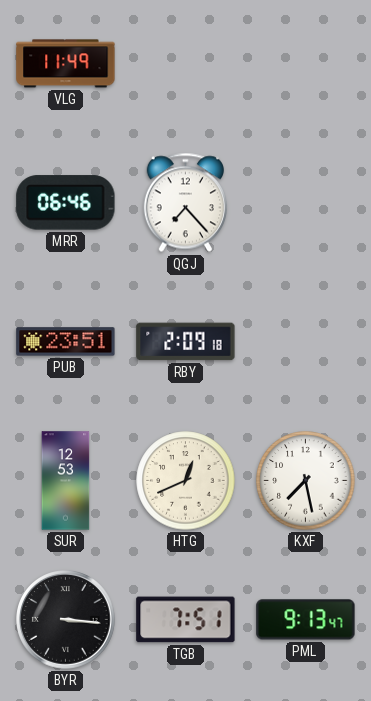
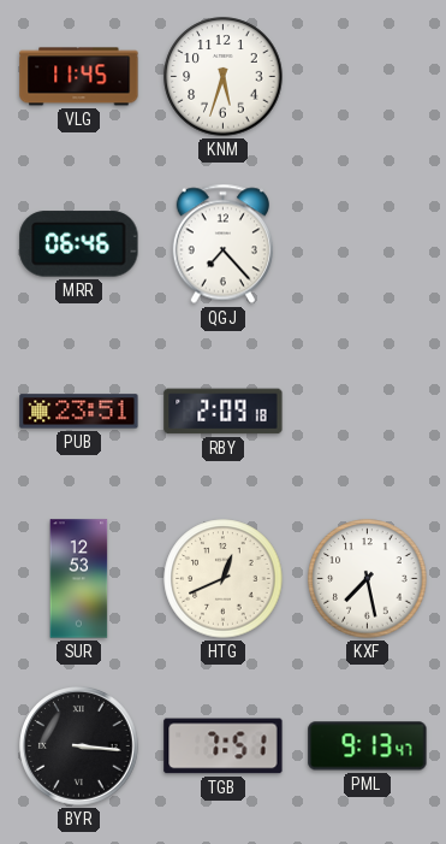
VLG: 11:49 -> 11:45 (79, 77)
KNM: none -> 5:33 (224, 77)
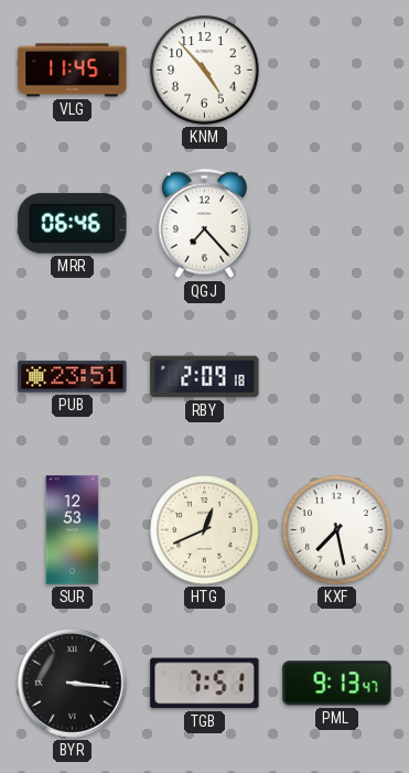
KNM: 5:33 -> 4:53 (205, 71)
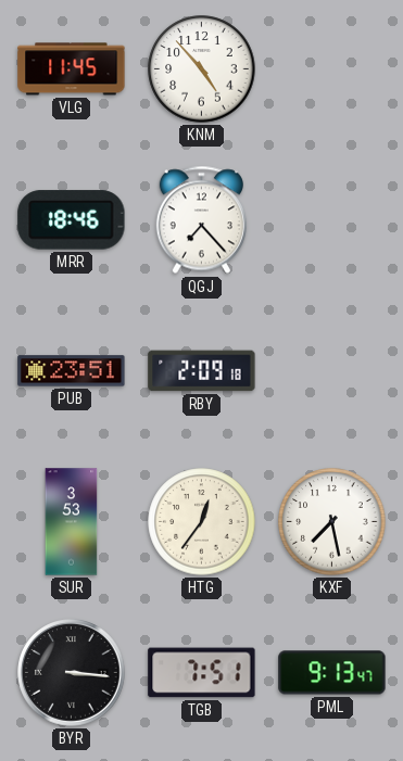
MRR: 06:46 -> 18:46 (72, 220)
SUR: 12:53 -> 3:53 (72, 522)
HTG: 12:41 -> 12:36 (202, 522)
